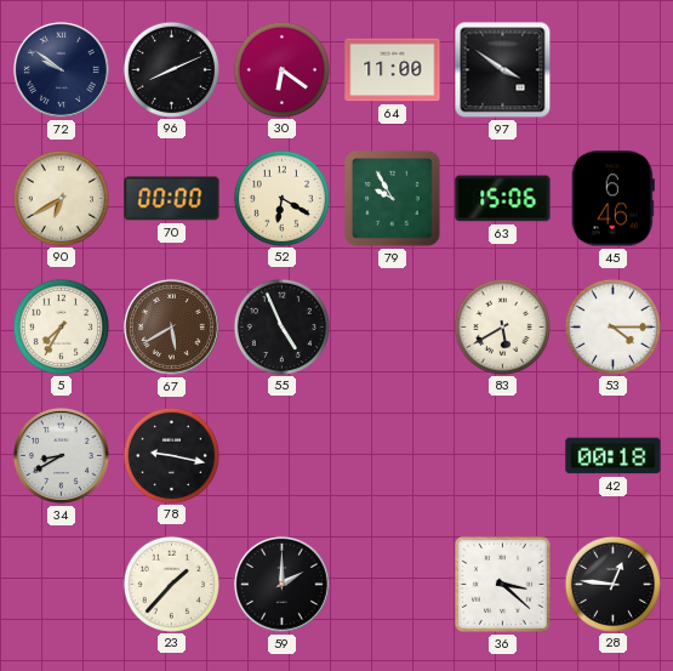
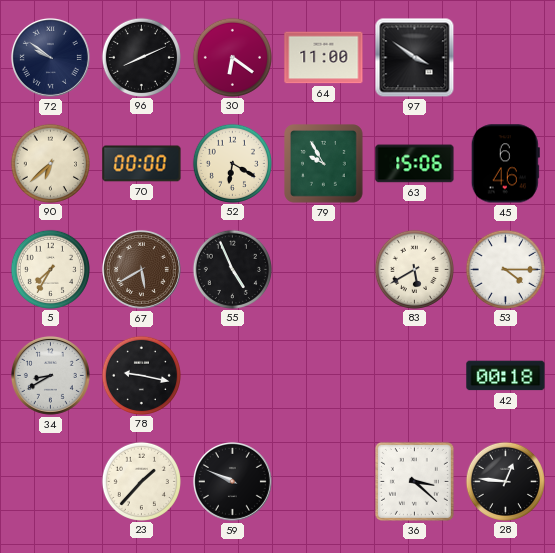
90: 6:40 -> 6:38 (50, 163)
59: 2:00 -> 9:49 (232, 481)
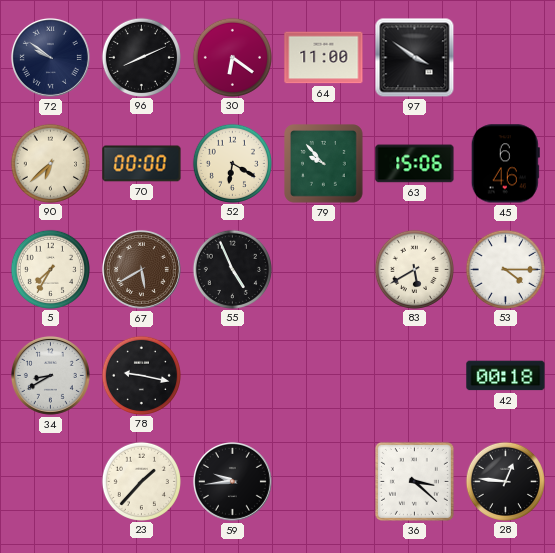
79: 9:55 -> 9:53 (324, 164)
59: 9:49 -> 9:44 (232, 481)
